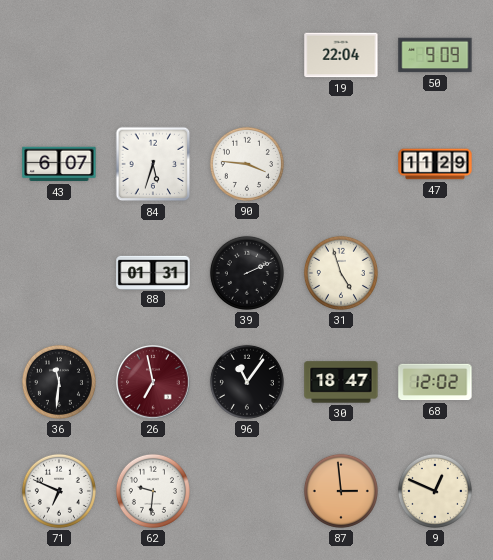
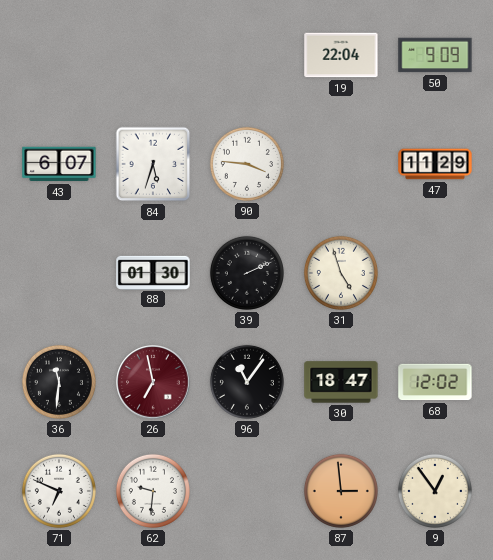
88: 01:31 -> 01:30 (153, 272)
9: 12:49 -> 12:54 (435, 491)
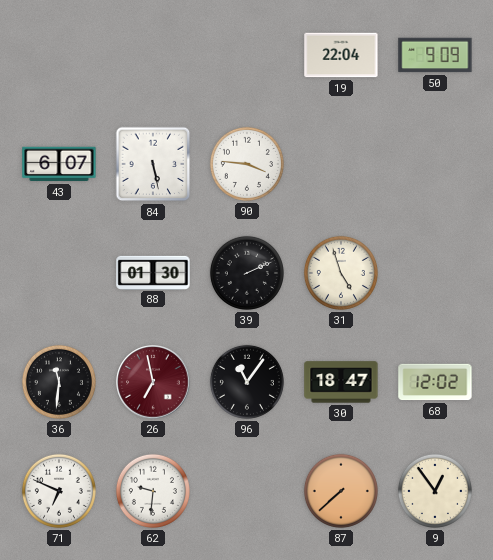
84: 5:33 -> 5:28 (153, 164)
47: 11:29 -> none (435, 164)
87: 2:59 -> 7:38 (341, 491)
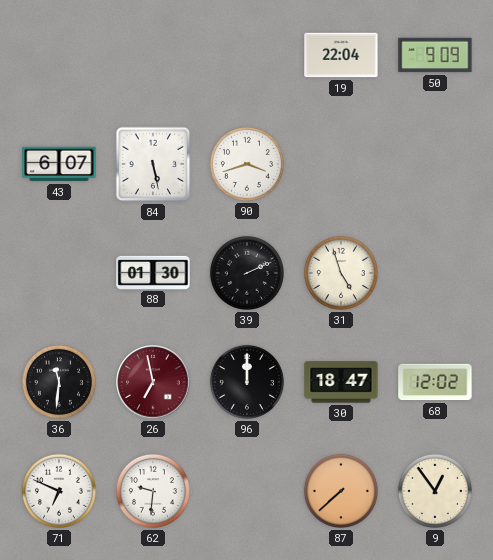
90: 3:46 -> 3:42 (247, 164)
96: 11:06 -> 12:00 (247, 382)
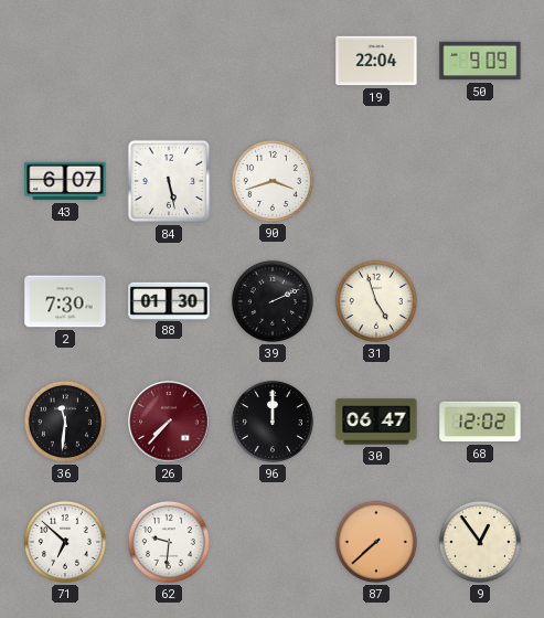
2: none -> 7:30 (65, 301)
26: 6:58 -> 7:37 (169, 422)
30: 18:47 -> 06:47 (376, 422)
71: 6:49 -> 6:52 (65, 542)
